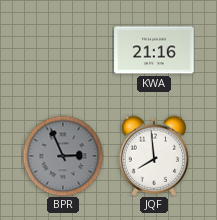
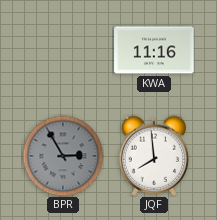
KWA: 21:16 -> 11:16 (154, 50)
BPR: 2:56 -> 2:55 (63, 156)
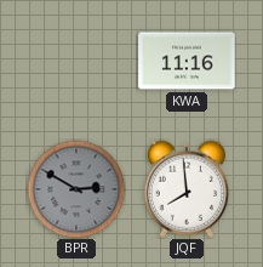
BPR: 2:55 -> 2:50 (76, 189)
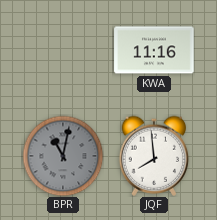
BPR: 2:50 -> 11:02 (63, 156)
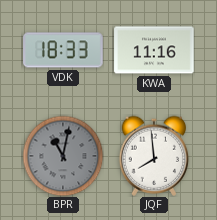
VDK: none -> 18:33 (63, 50)
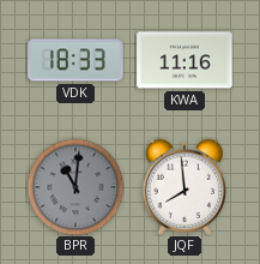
BPR: 11:02 -> 11:01 (75, 187)
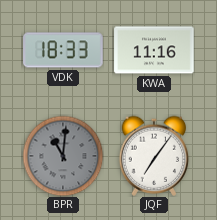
JQF: 7:59 -> 7:06 (154, 156)
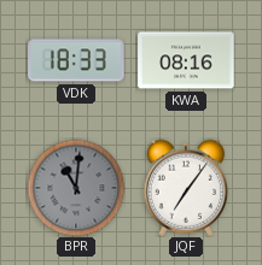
KWA: 11:16 -> 08:16 (186, 60)
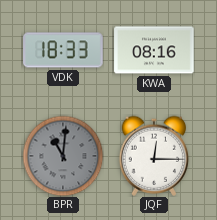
JQF: 7:06 -> 12:15 (154, 156)
